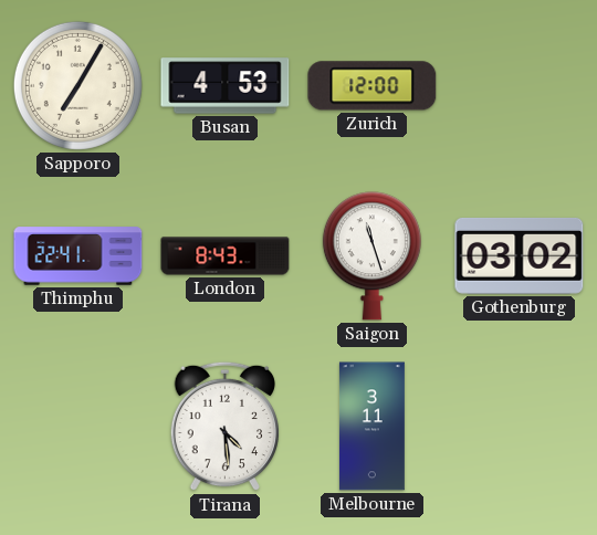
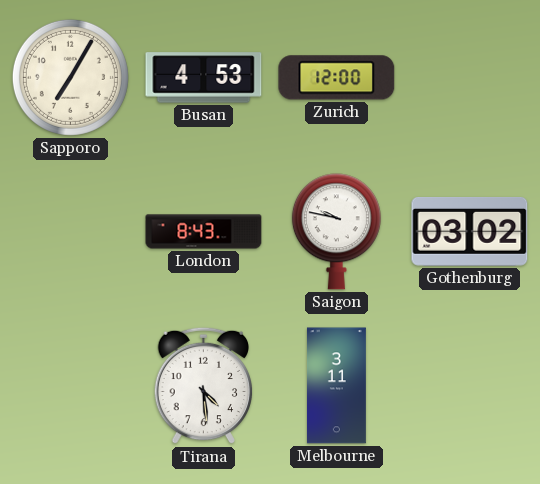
Thimphu: 22:41 -> none (78, 256)
Saigon: 11:27 -> 9:47 (336, 232)
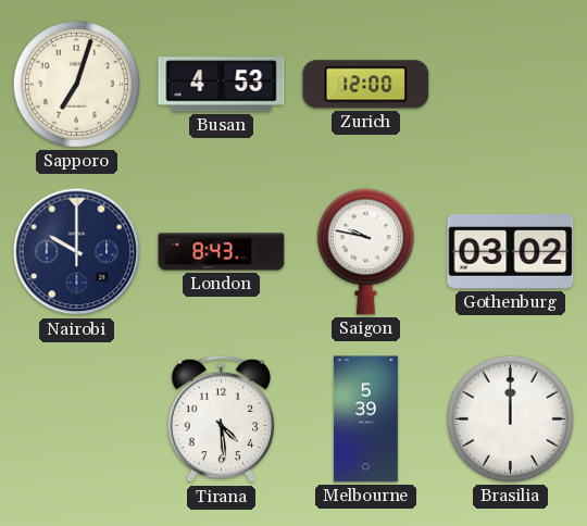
Sapporo: 7:05 -> 7:03 (76, 84)
Nairobi: none -> 10:00 (77, 252)
Melbourne: 3:11 -> 5:39 (365, 419)
Brasilia: none -> 12:00 (510, 418)
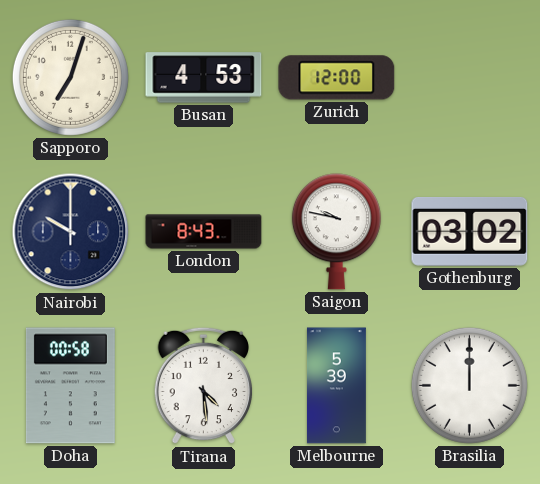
Doha: none -> 00:58 (70, 386)
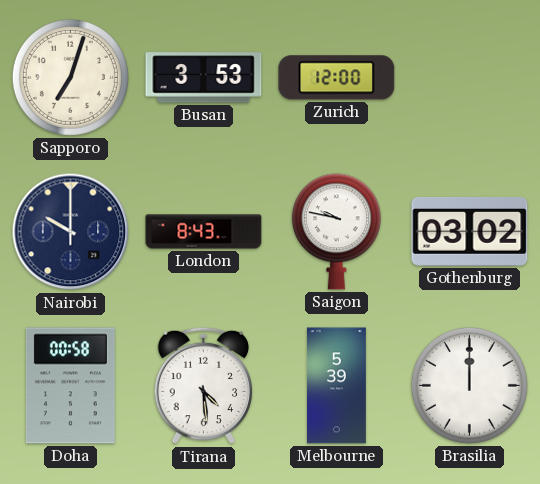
Busan: 4:53 -> 3:53 (204, 78)
